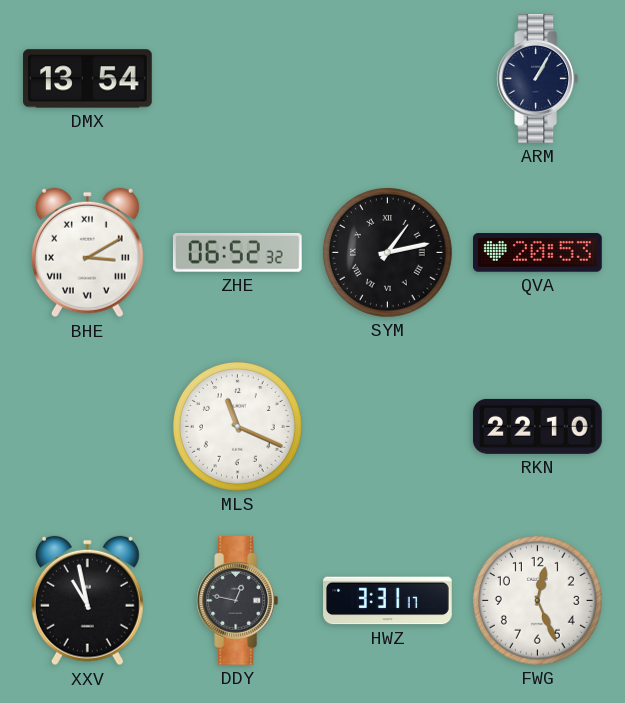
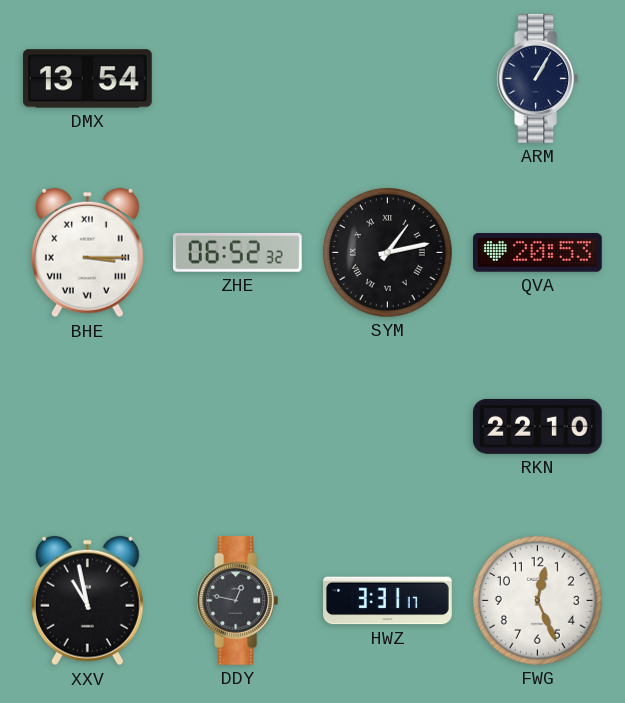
BHE: 3:10 -> 3:15 (87, 253)
MLS: 11:19 -> none (237, 426)
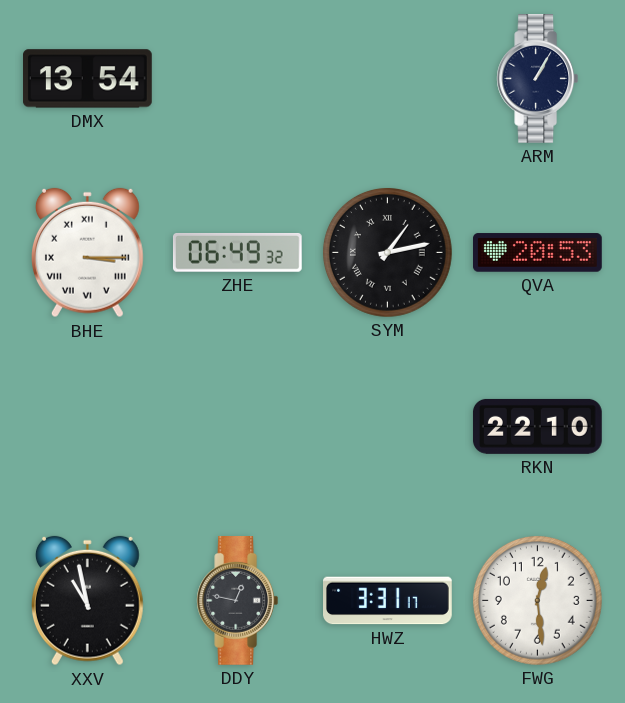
ZHE: 06:52 -> 06:49 (237, 252)
FWG: 12:26 -> 12:29 (537, 600)
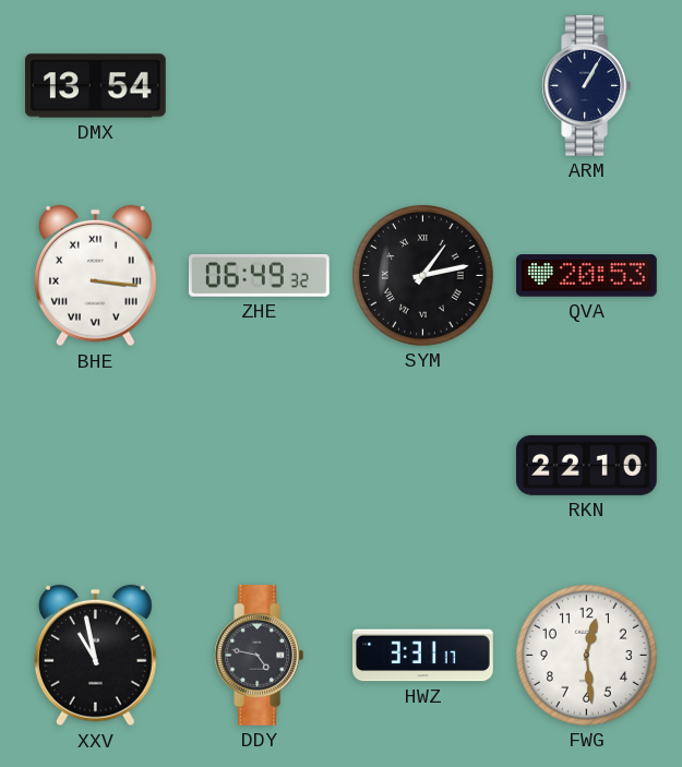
BHE: 3:15 -> 3:16 (95, 276)
DDY: 12:47 -> 4:47 (260, 656)
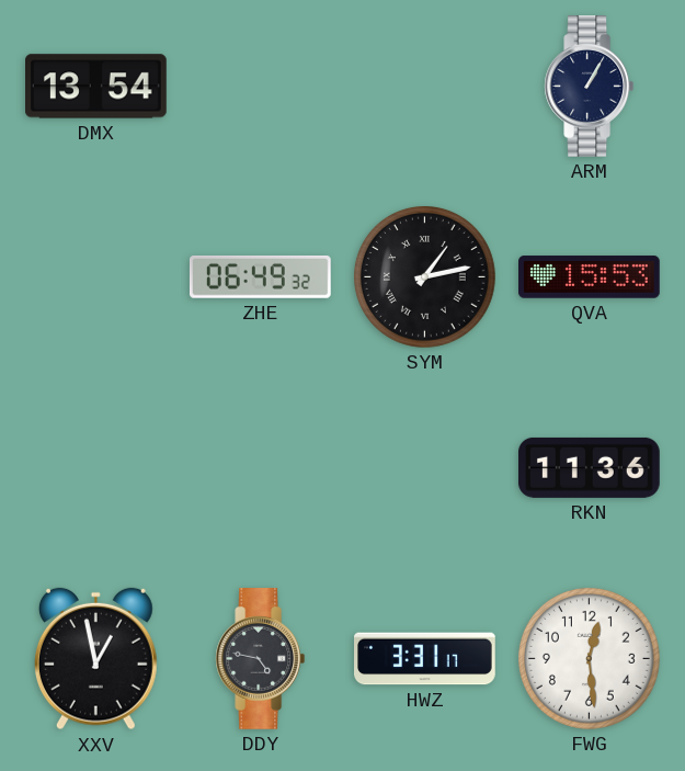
BHE: 3:16 -> none (95, 276)
QVA: 20:53 -> 15:53 (590, 277)
RKN: 22:10 -> 11:36 (589, 467)
XXV: 10:58 -> 12:58 (95, 659)
